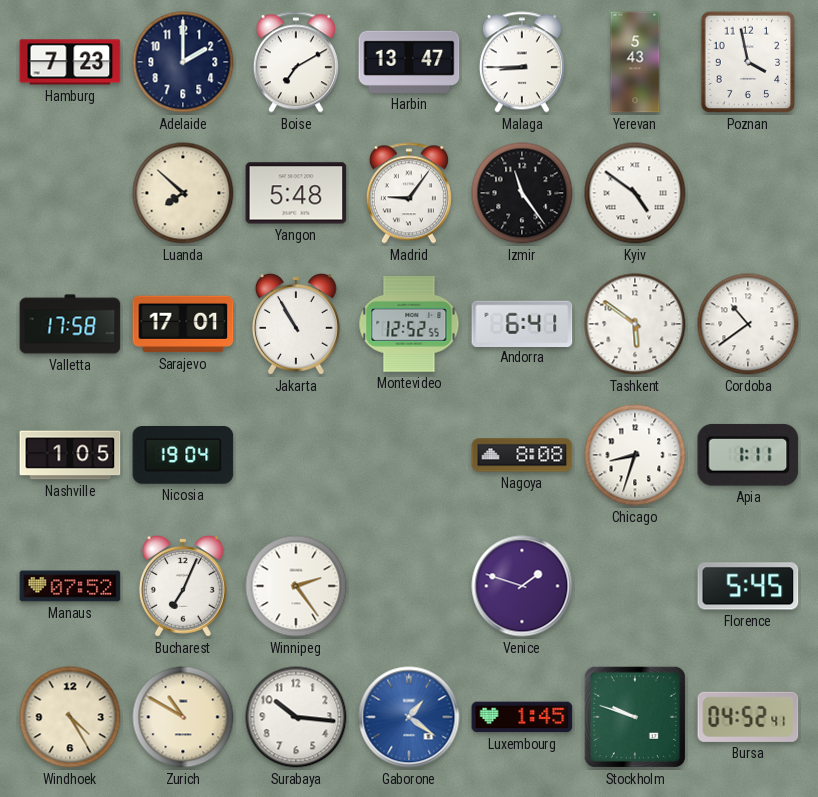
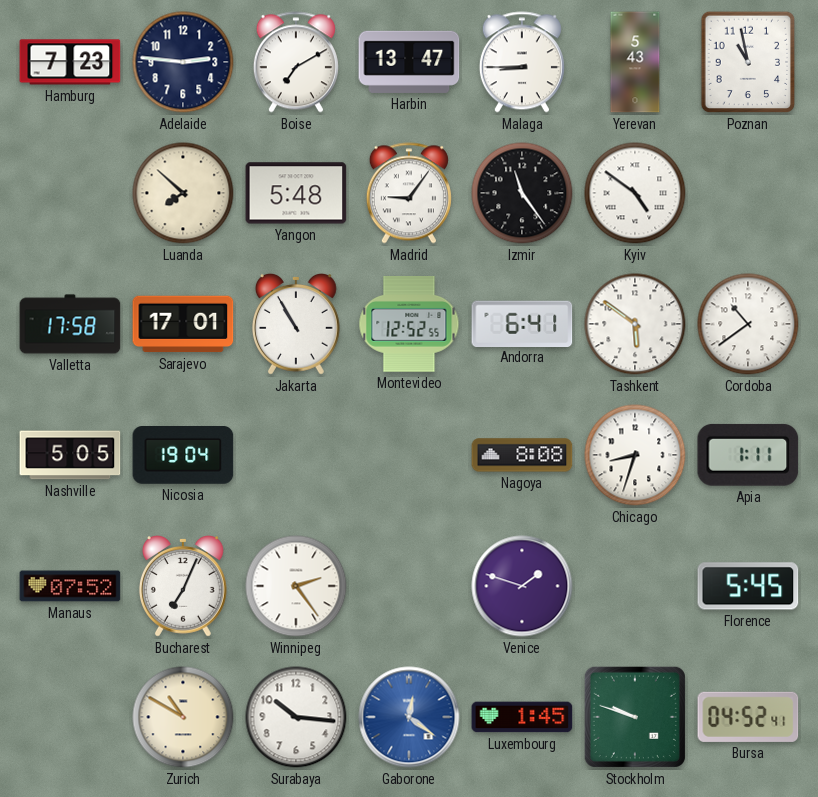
Adelaide: 2:00 -> 2:46 (183, 62)
Poznan: 3:58 -> 10:58 (748, 62)
Nashville: 1:05 -> 5:05 (70, 455)
Windhoek: 4:25 -> none (70, 717)
Gaborone: 1:21 -> 12:21 (409, 717)
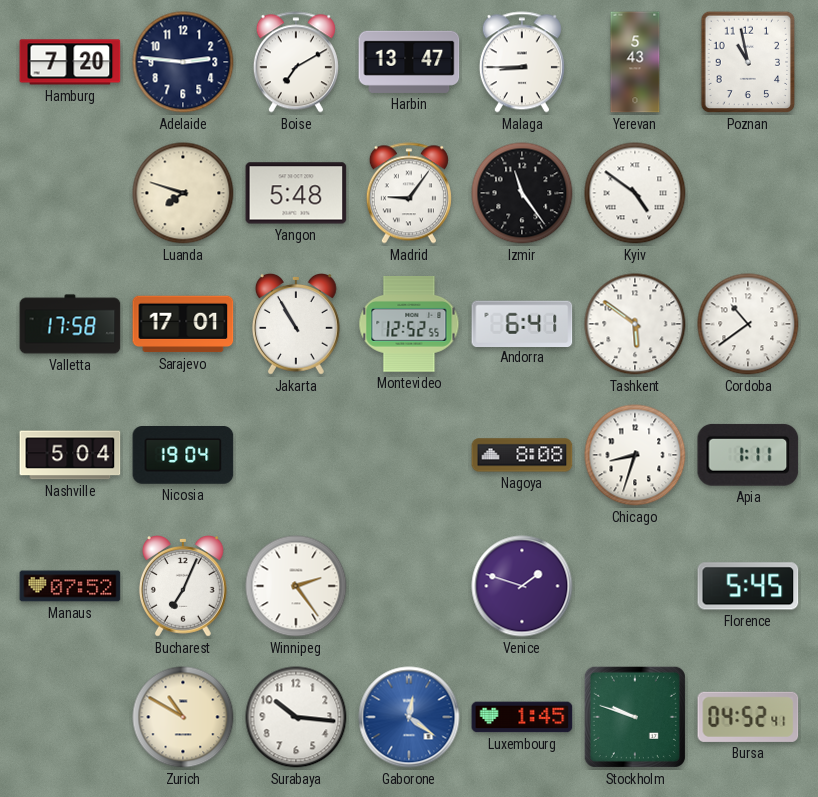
Hamburg: 7:23 -> 7:20 (70, 62)
Luanda: 7:52 -> 7:48 (183, 193)
Nashville: 5:05 -> 5:04 (70, 455)
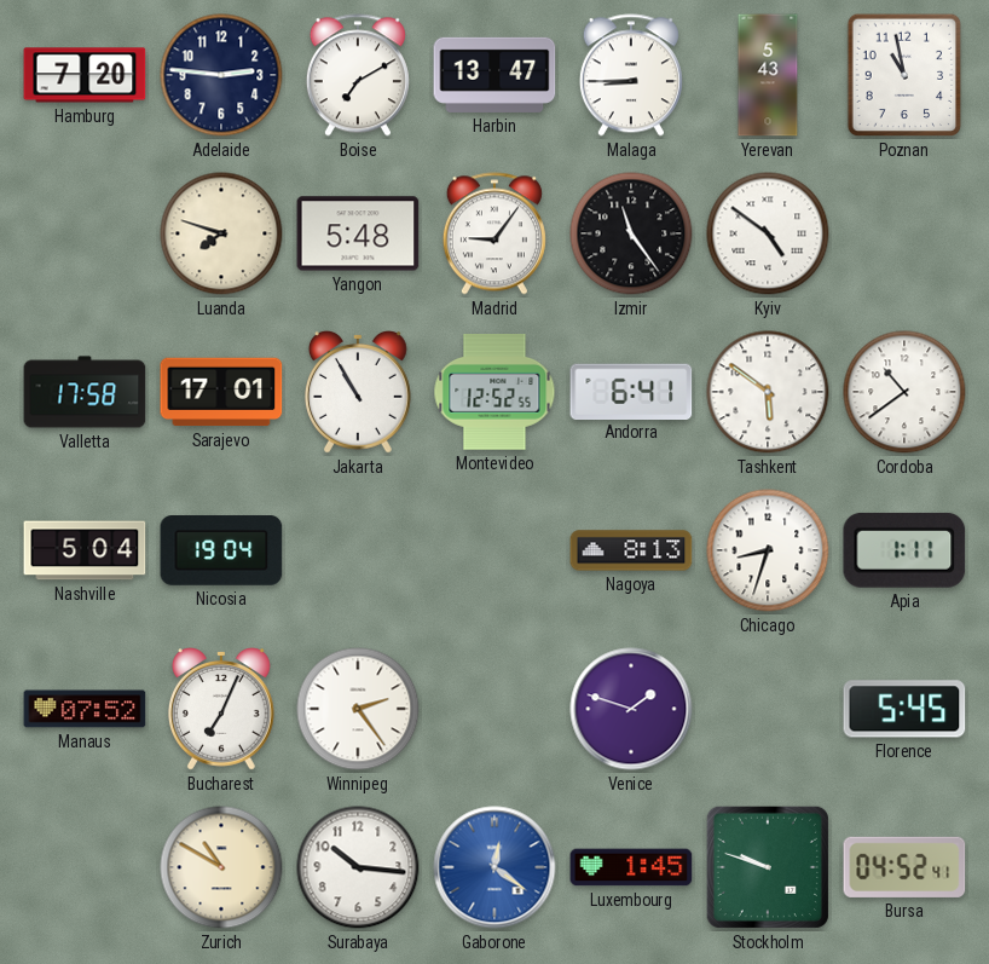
Nagoya: 8:08 -> 8:13 (631, 550)
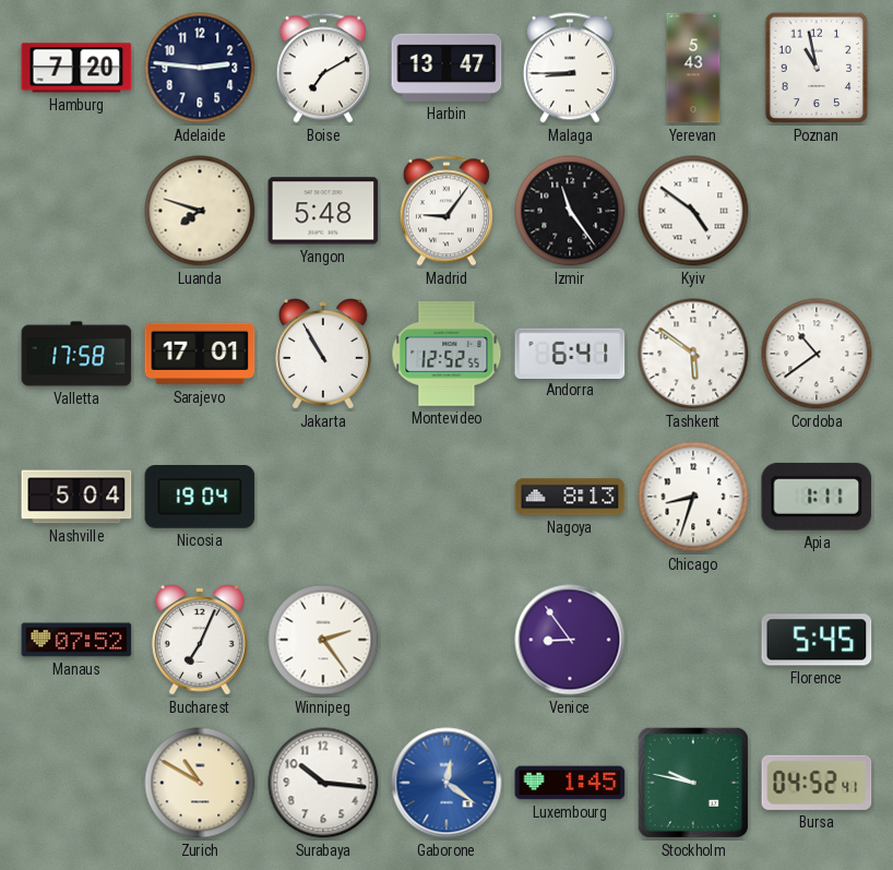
Venice: 1:48 -> 8:54 (570, 640)
Stockholm: 9:48 -> 9:47 (693, 783)
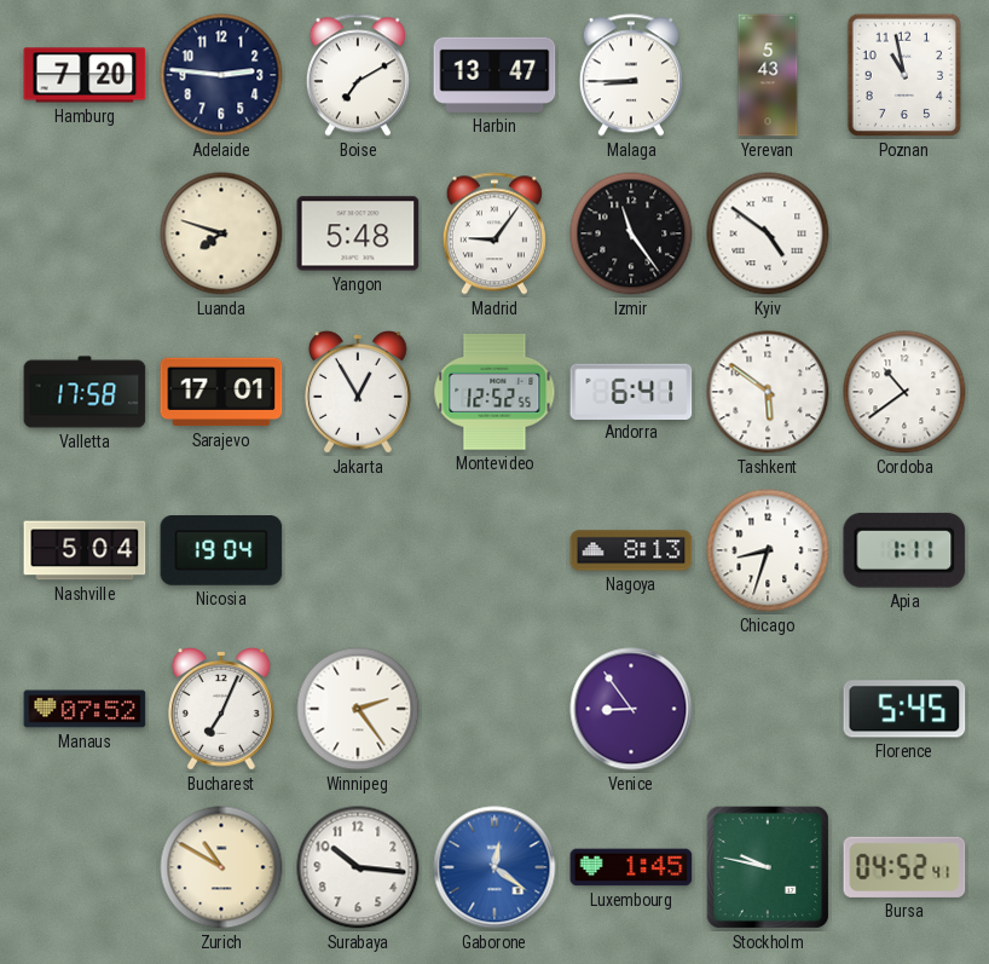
Jakarta: 10:55 -> 12:55 (358, 393)
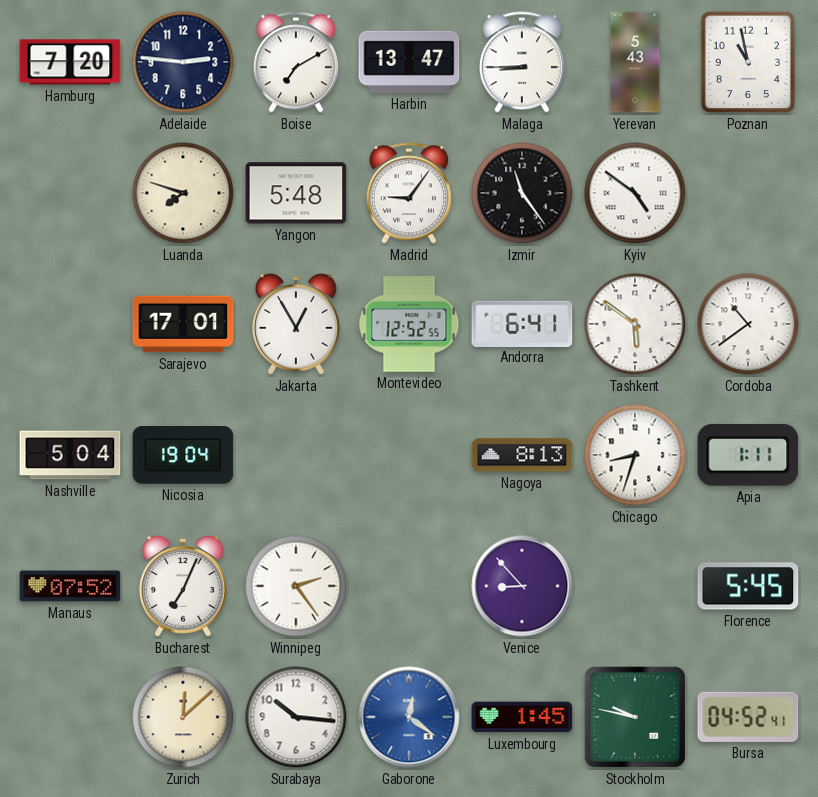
Valletta: 17:58 -> none (85, 392)
Venice: 8:54 -> 8:53 (522, 586)
Zurich: 10:50 -> 12:08 (183, 717)
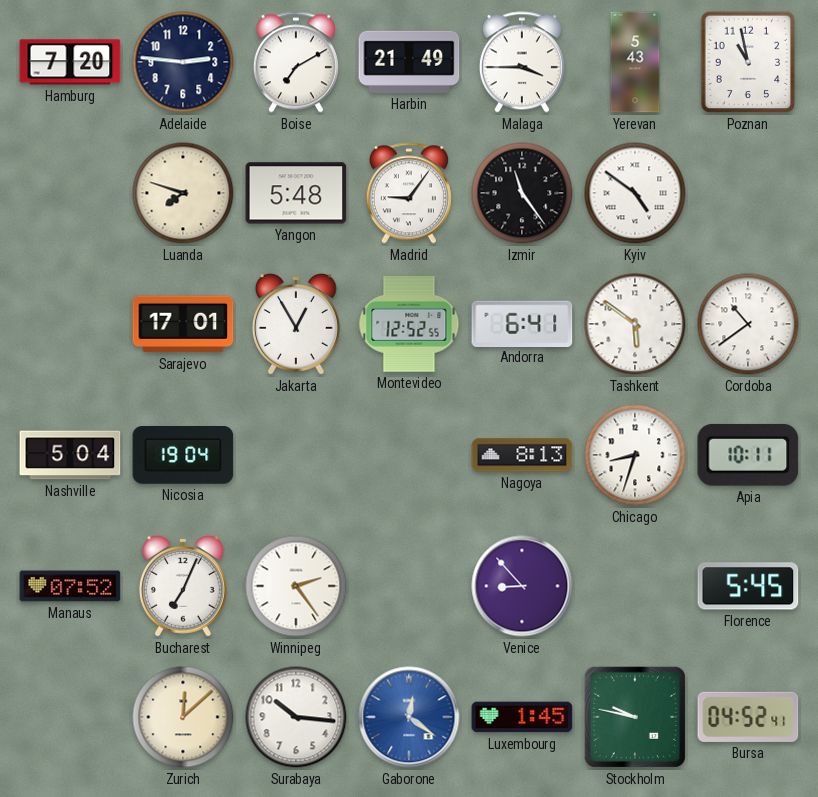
Harbin: 13:47 -> 21:49 (409, 62)
Malaga: 8:45 -> 3:45 (522, 62)
Apia: 1:11 -> 10:11 (748, 455)
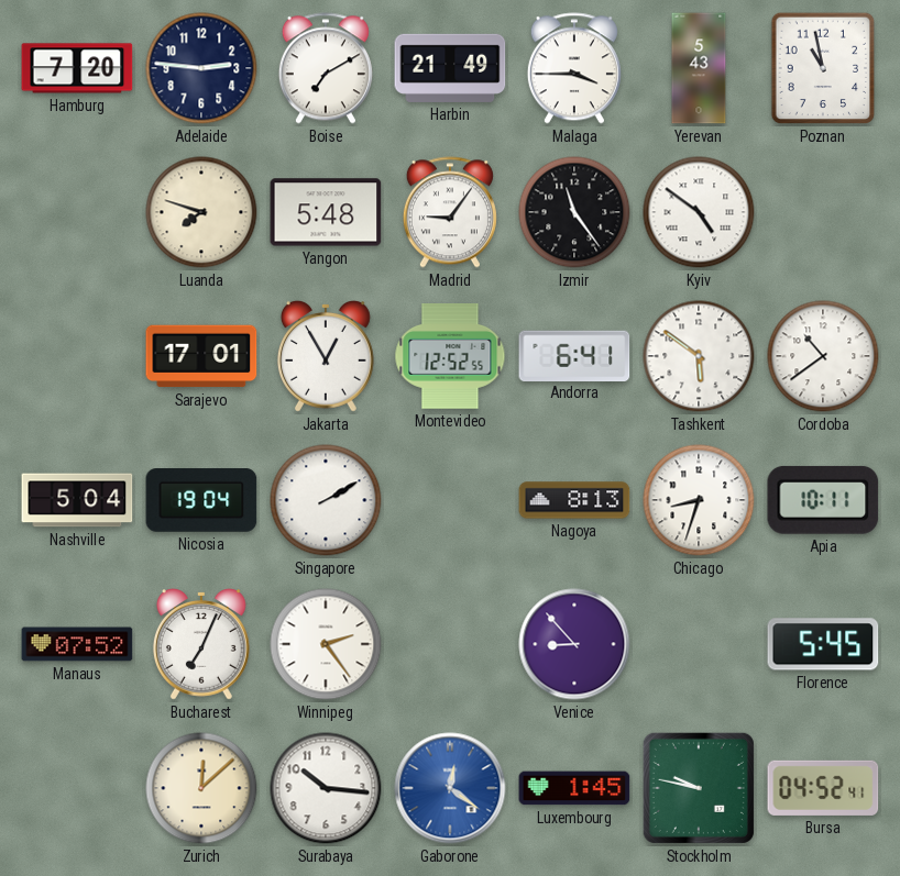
Singapore: none -> 2:10 (326, 500)
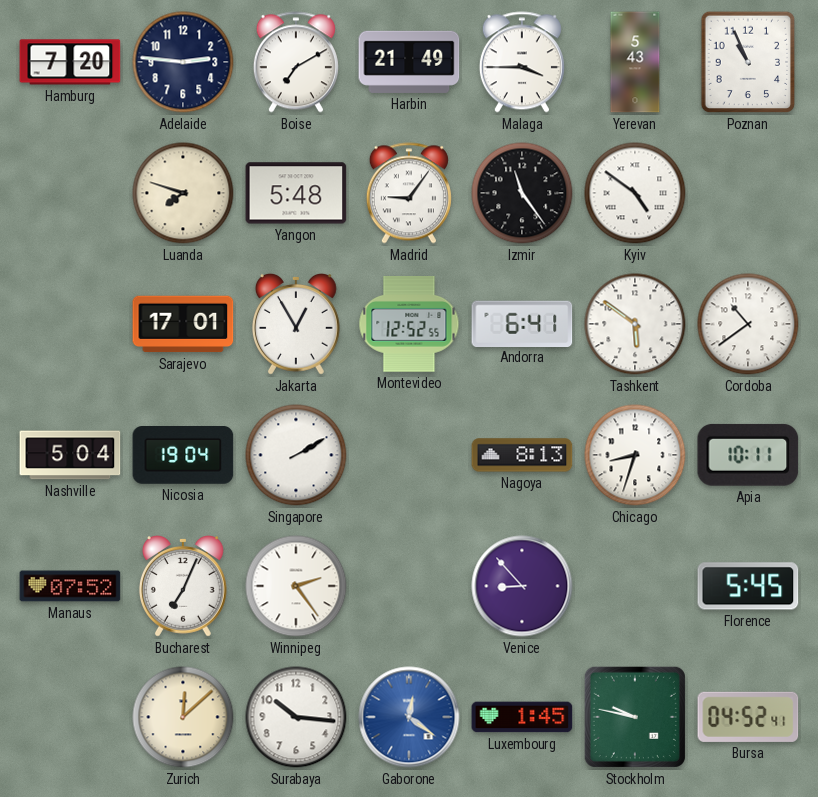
Poznan: 10:58 -> 10:56 (748, 62)
